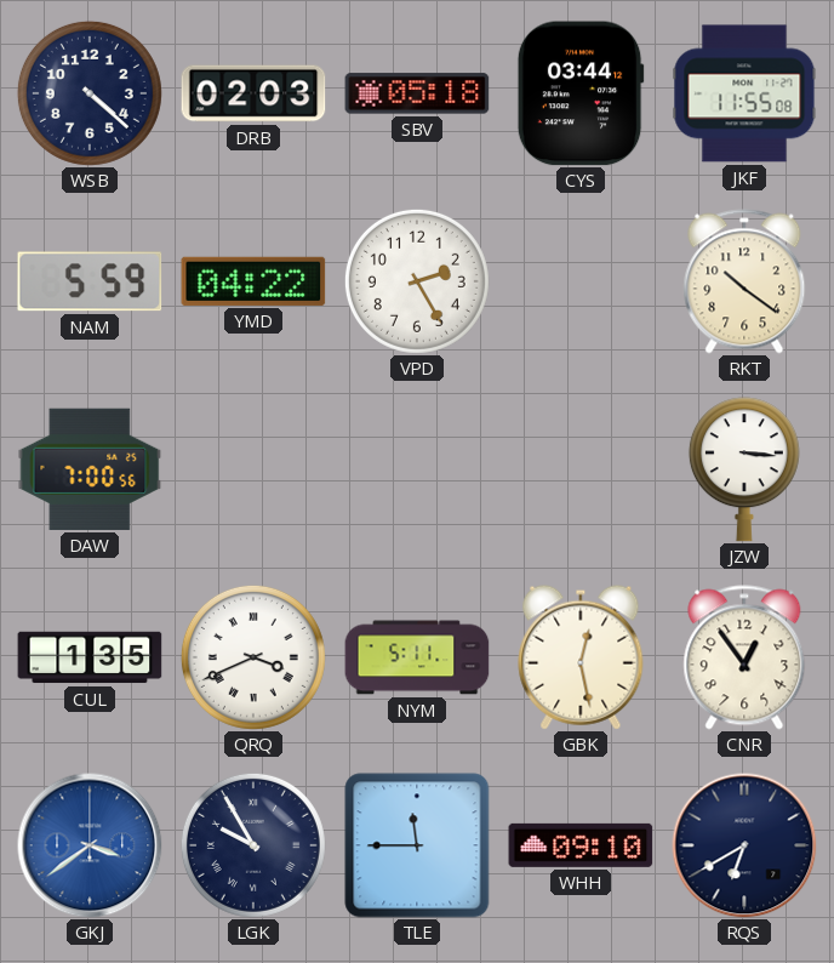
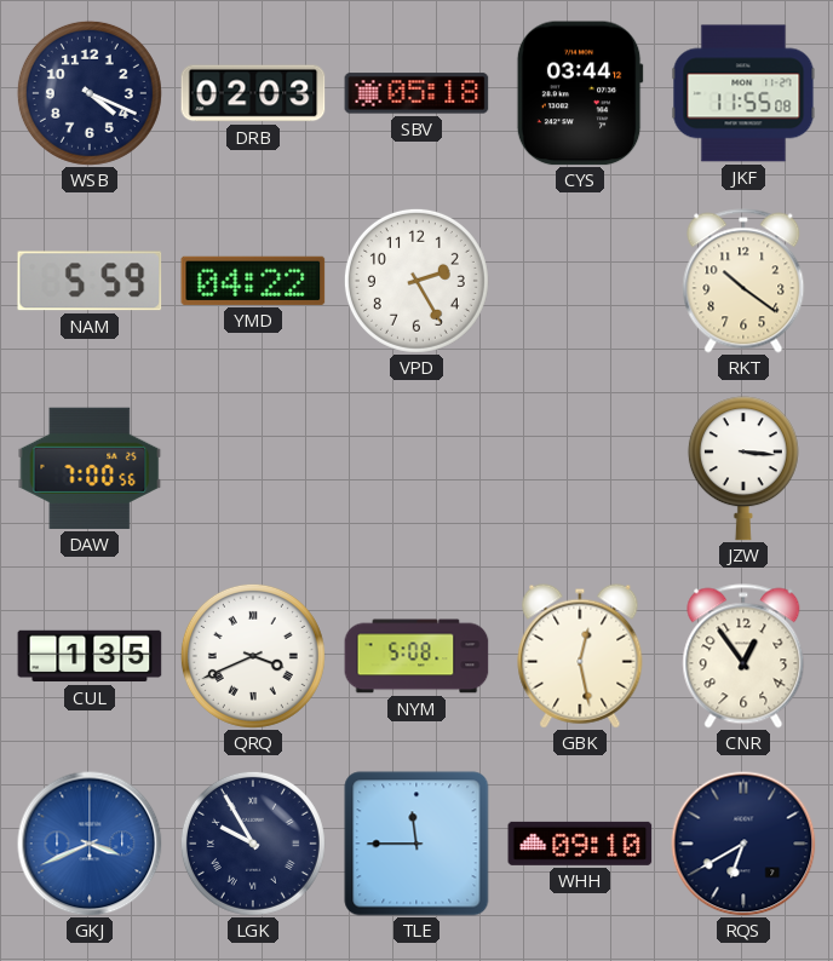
WSB: 4:22 -> 4:19 (90, 93)
NYM: 5:11 -> 5:08 (416, 656)
GKJ: 3:39 -> 3:41 (90, 844)
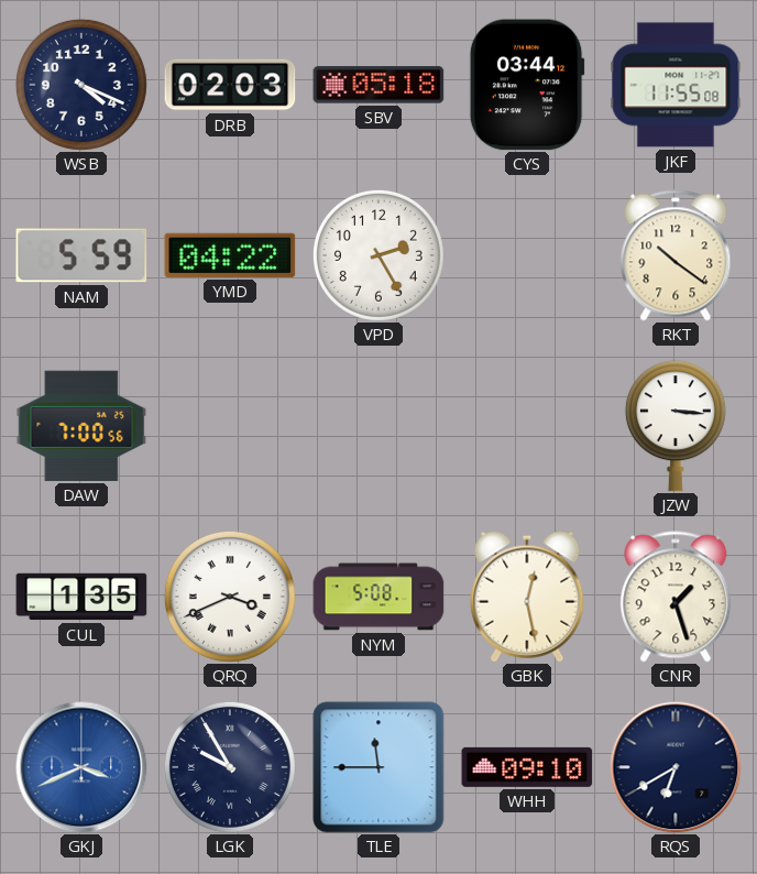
CNR: 12:54 -> 1:27 (676, 597)
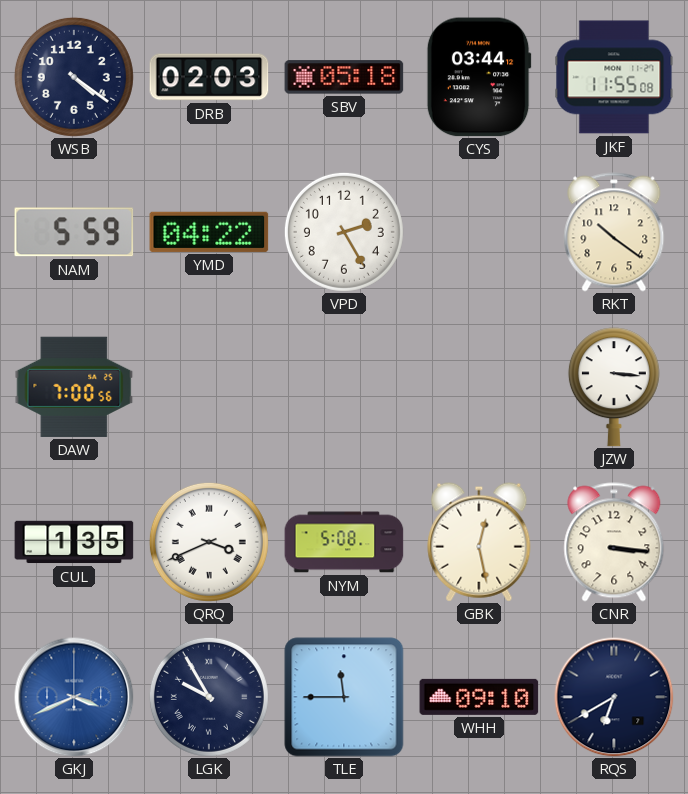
WSB: 4:19 -> 4:21 (74, 77)
CNR: 1:27 -> 3:16 (614, 542)
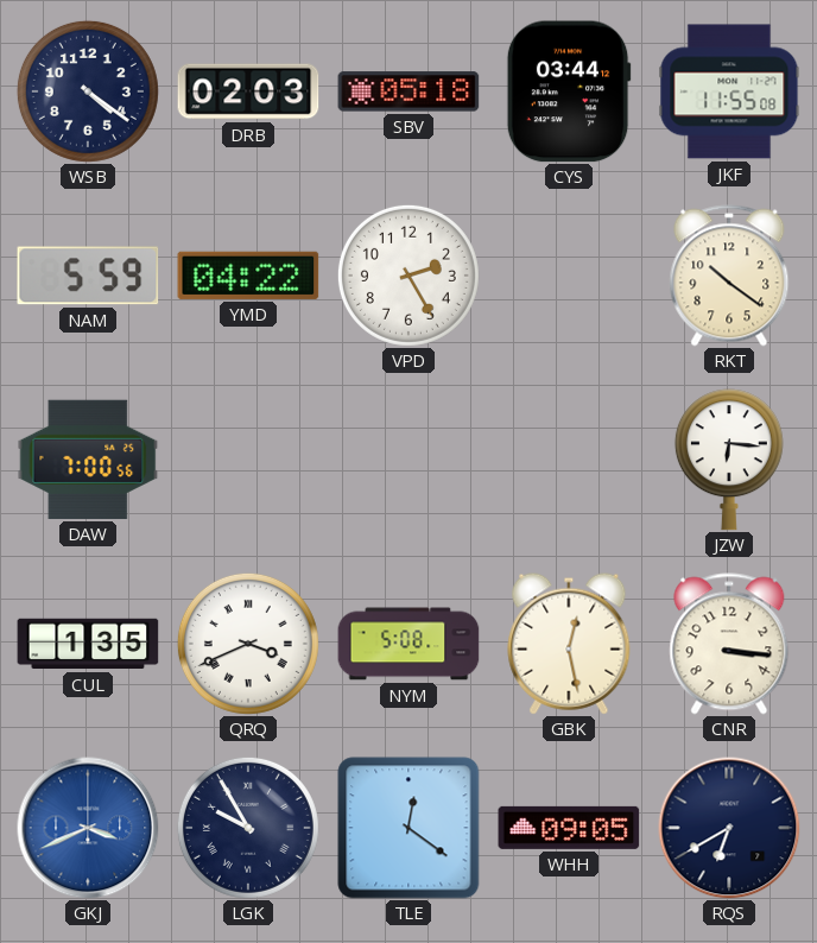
JZW: 3:16 -> 6:16 (729, 460)
TLE: 11:45 -> 12:21 (408, 828)
WHH: 09:10 -> 09:05 (569, 828)
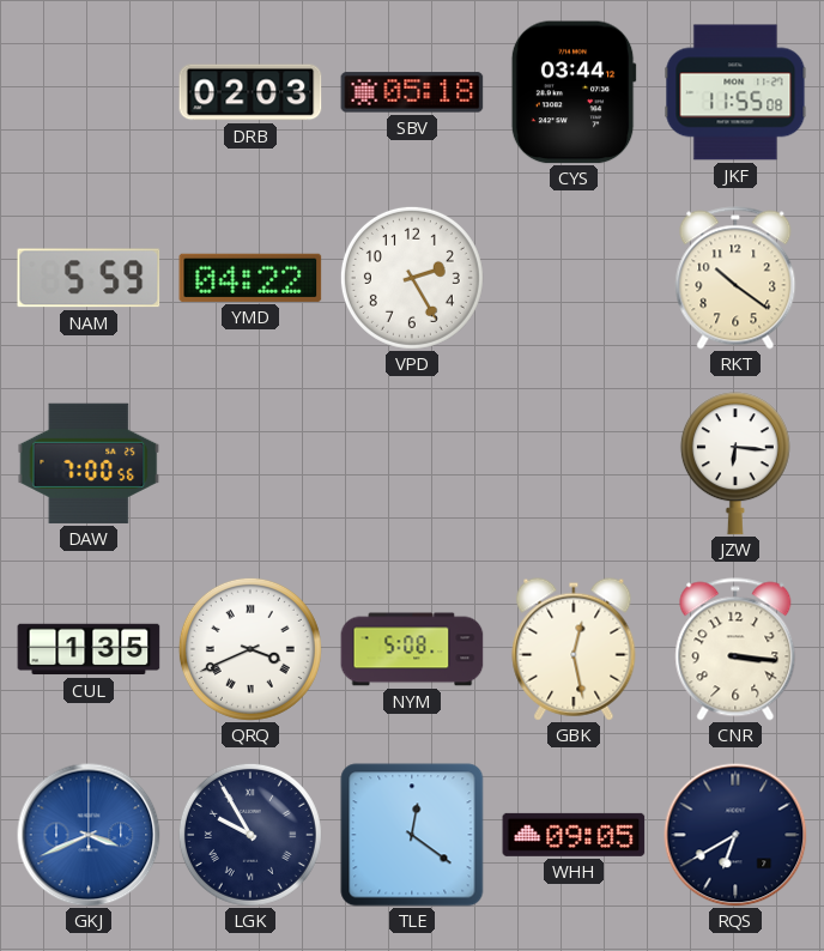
WSB: 4:21 -> none (88, 91)
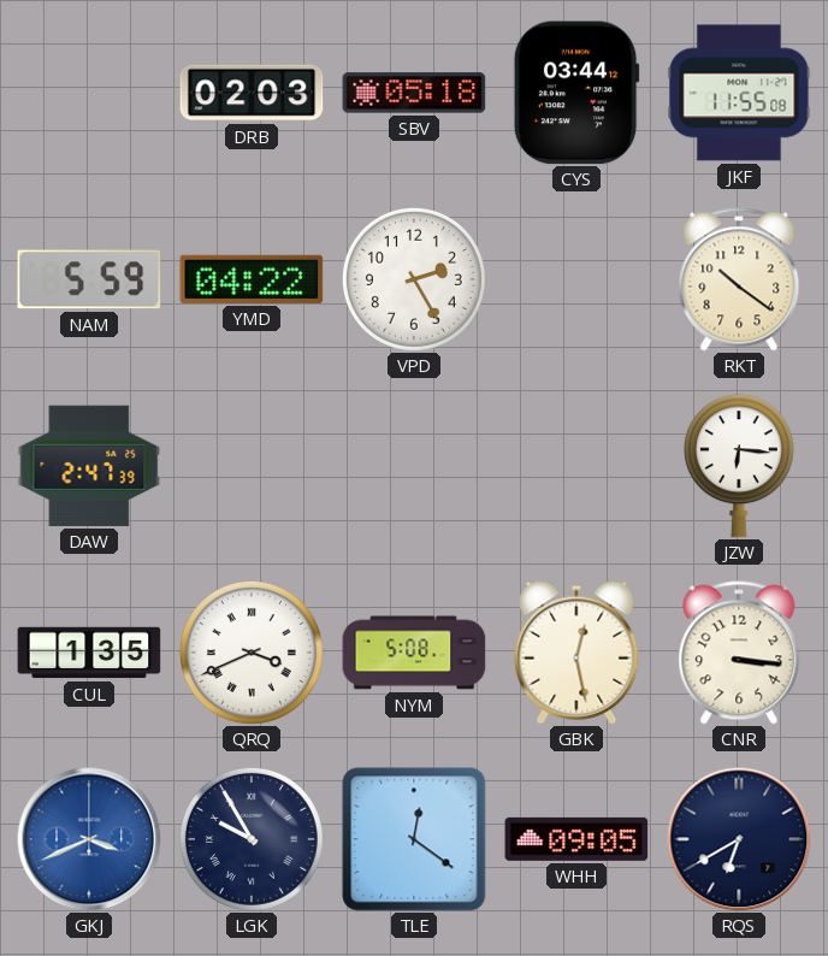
DAW: 7:00 -> 2:47 (89, 466)
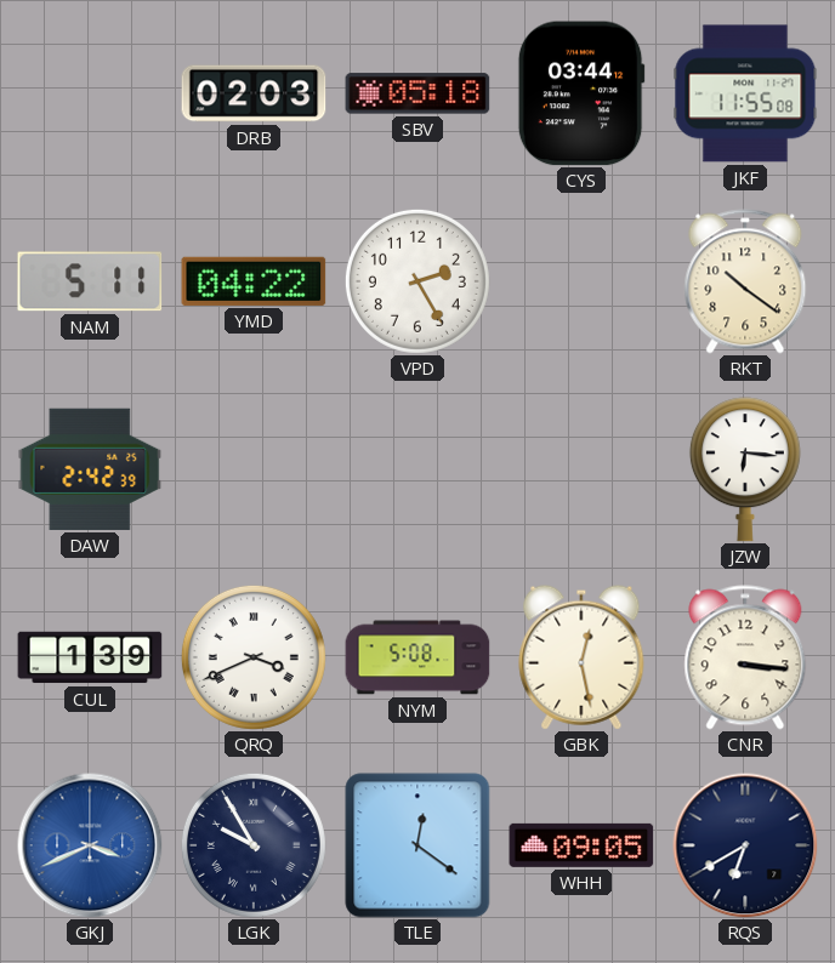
NAM: 5:59 -> 5:11 (90, 281)
DAW: 2:47 -> 2:42 (90, 469)
CUL: 1:35 -> 1:39 (90, 657)
